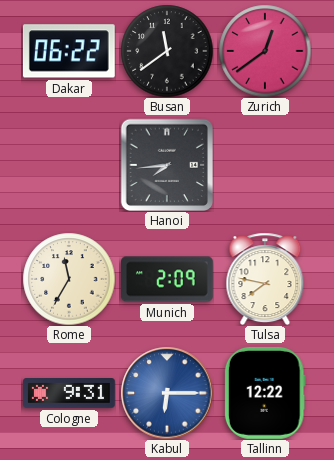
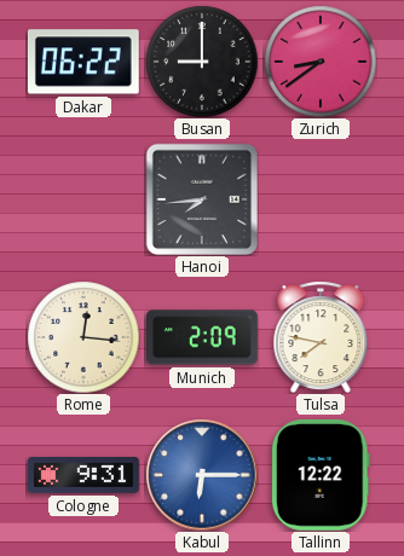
Busan: 11:39 -> 9:00 (202, 62)
Zurich: 12:39 -> 8:39 (321, 62)
Rome: 11:35 -> 12:16 (83, 337)
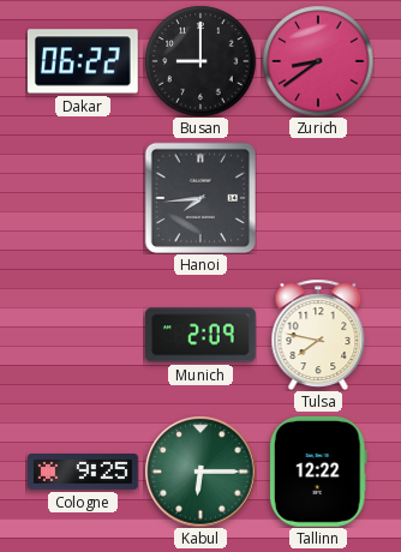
Rome: 12:16 -> none (83, 337)
Cologne: 9:31 -> 9:25 (83, 472)
Kabul dial: blue -> green (200, 472)
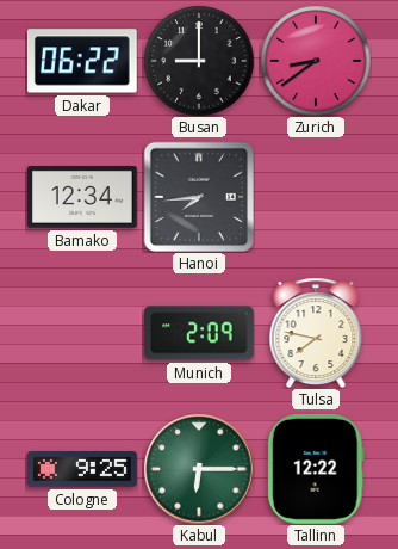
Bamako: none -> 12:34 (83, 197)
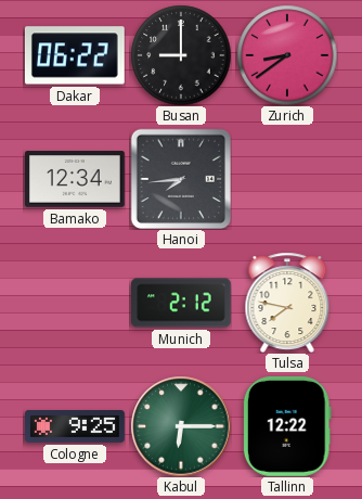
Munich: 2:09 -> 2:12 (182, 303)
